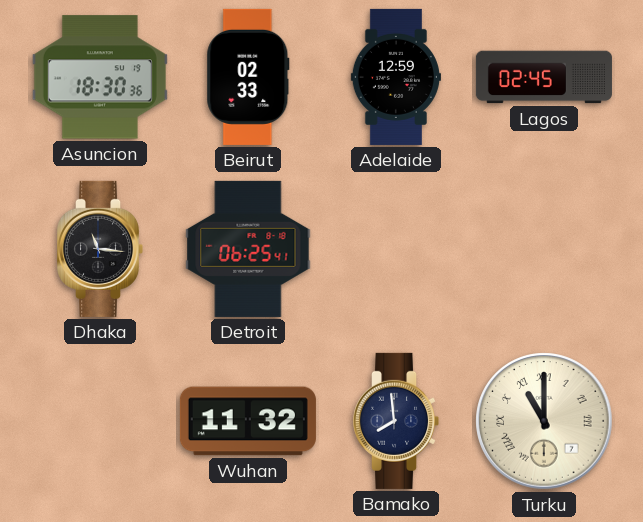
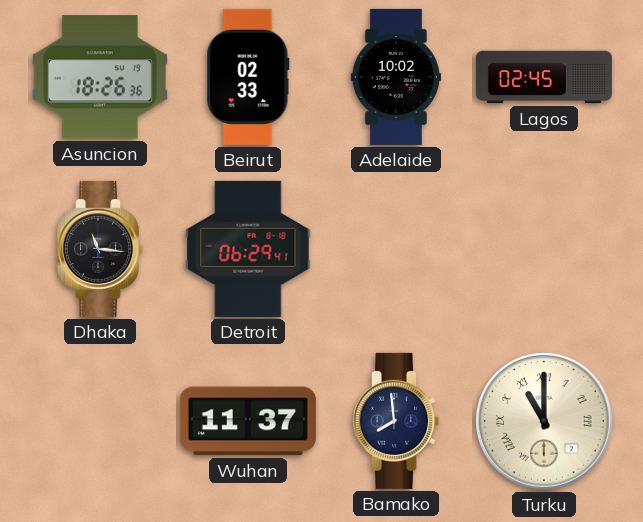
Asuncion: 18:30 -> 18:26 (100, 77)
Adelaide: 12:59 -> 10:02 (396, 77)
Detroit: 06:25 -> 06:29 (248, 249)
Wuhan: 11:32 -> 11:37 (248, 421)
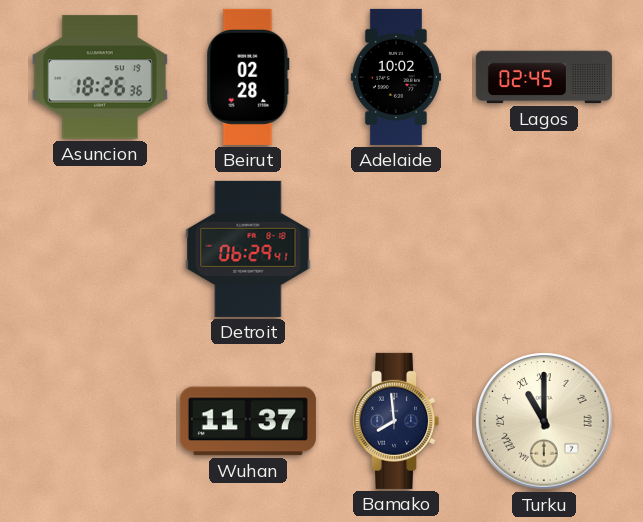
Beirut: 02:33 -> 02:28 (248, 77)
Dhaka: 11:16 -> none (101, 249)
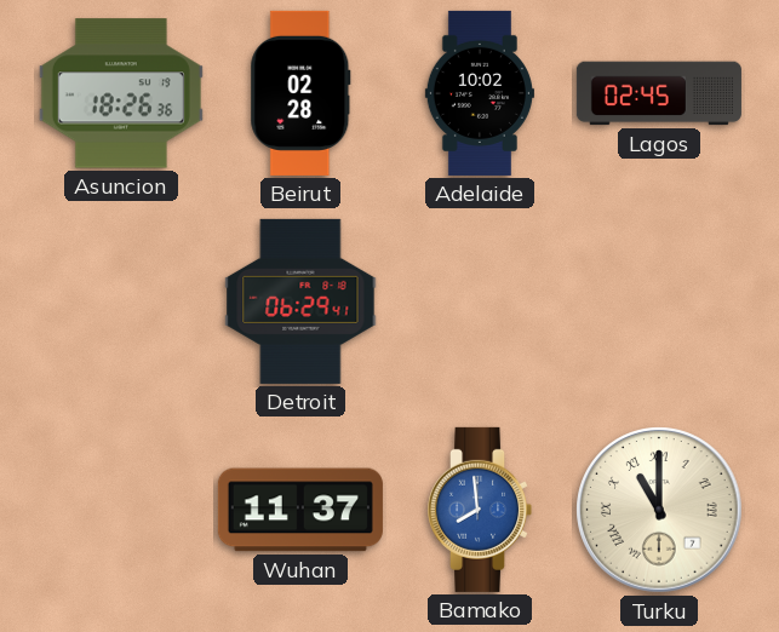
Bamako dial: navy -> blue (481, 510)
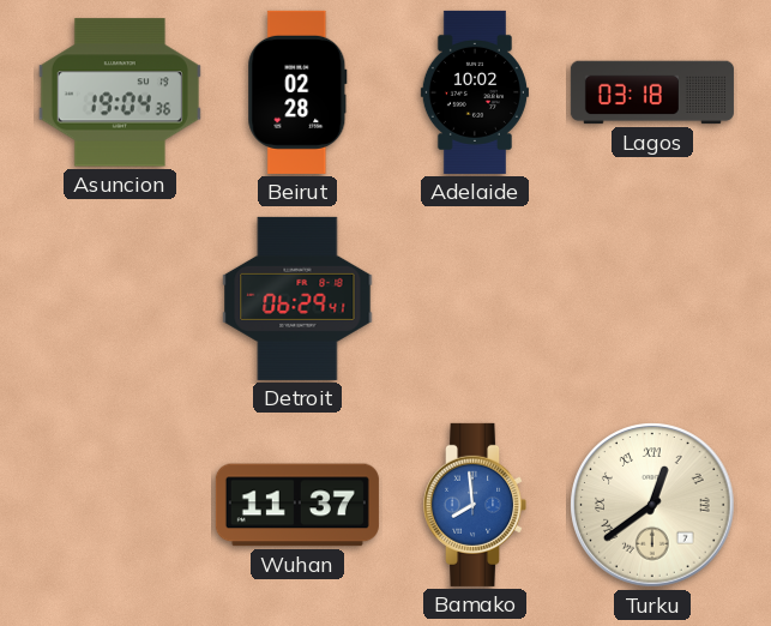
Asuncion: 18:26 -> 19:04 (120, 92)
Lagos: 02:45 -> 03:18 (652, 92)
Turku: 11:00 -> 12:39 (652, 505)
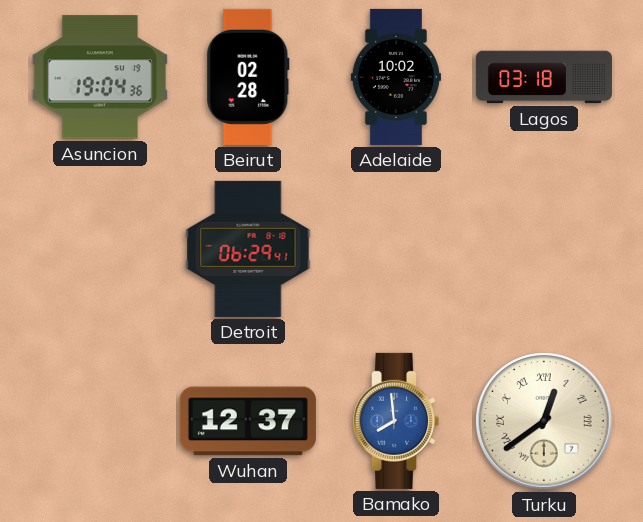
Wuhan: 11:37 -> 12:37 (248, 421)
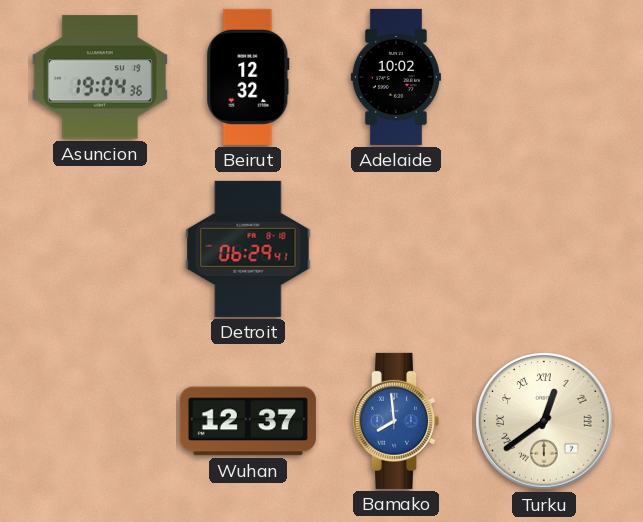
Beirut: 02:28 -> 12:32 (248, 77)
Lagos: 03:18 -> none (544, 77)
